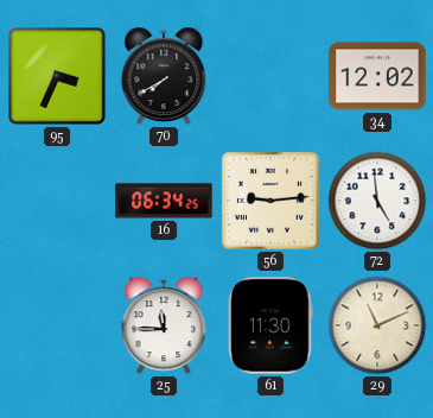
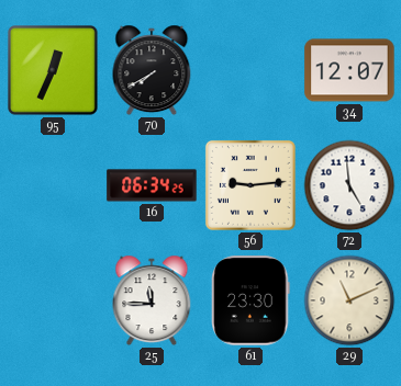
95: 3:34 -> 12:34 (53, 70)
34: 12:02 -> 12:07 (349, 70)
61: 11:30 -> 23:30 (250, 300)
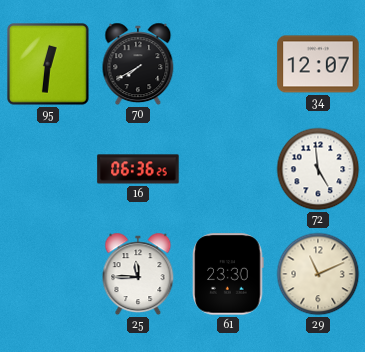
95: 12:34 -> 12:31 (48, 64)
16: 06:34 -> 06:36 (138, 169)
56: 9:14 -> none (250, 185)
